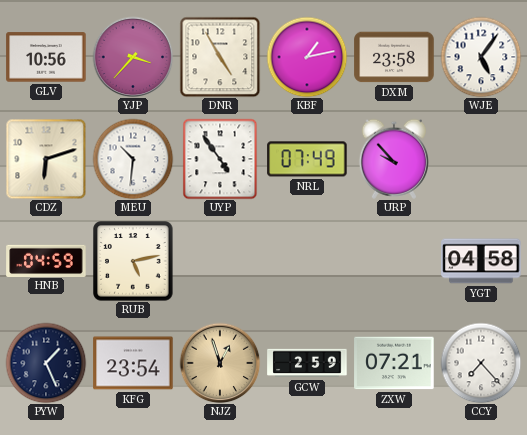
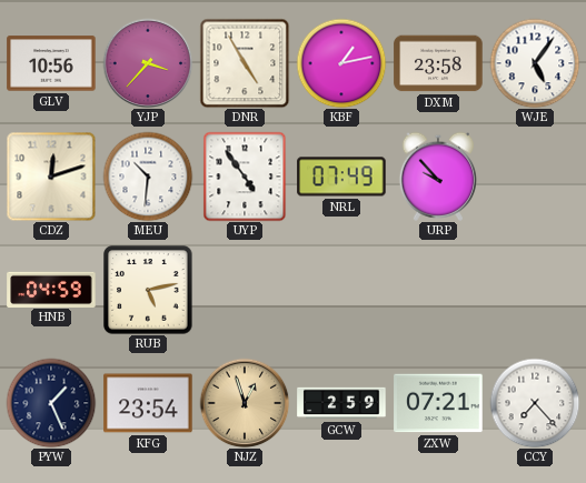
CDZ: 6:12 -> 12:12 (51, 177)
YGT: 04:58 -> none (481, 261)
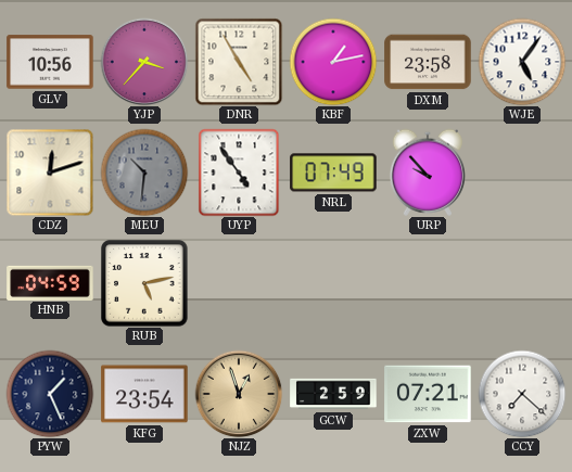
MEU dial: white -> grey (144, 173)
CCY: 7:23 -> 7:22 (522, 394)
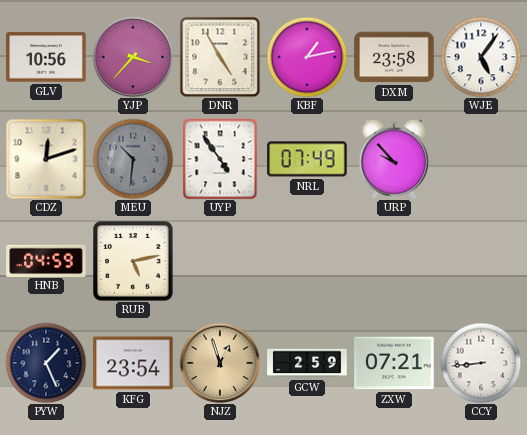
CCY: 7:22 -> 8:44 (481, 363)
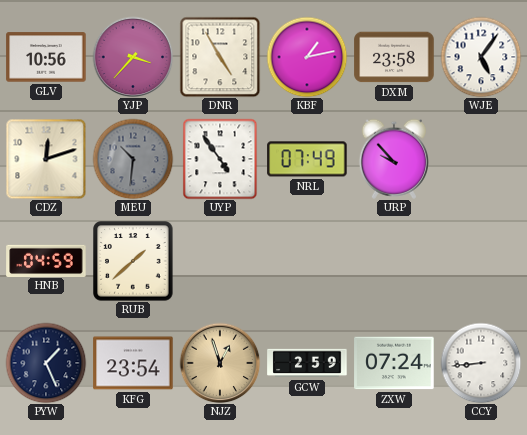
RUB: 5:13 -> 1:38 (133, 261)
ZXW: 07:21 -> 07:24 (394, 363)
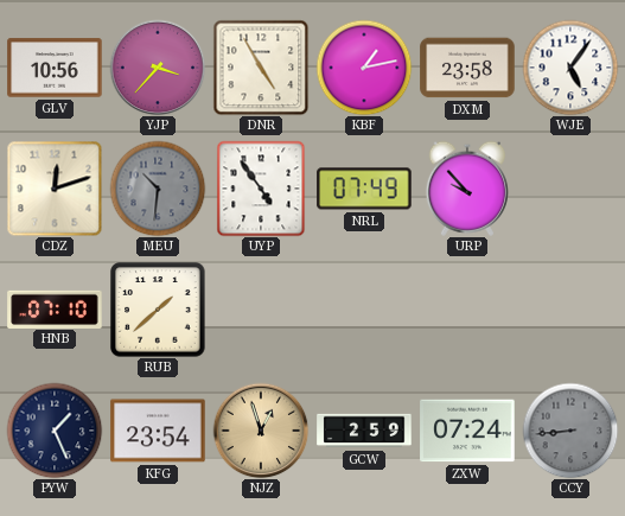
HNB: 04:59 -> 07:10 (55, 308)
CCY dial: white -> grey (570, 431)
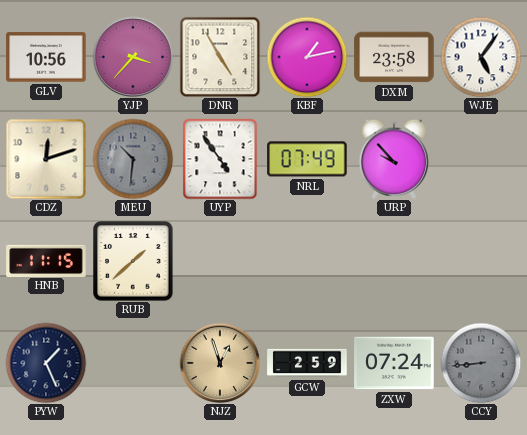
HNB: 07:10 -> 11:15 (46, 260)
KFG: 23:54 -> none (158, 431)
